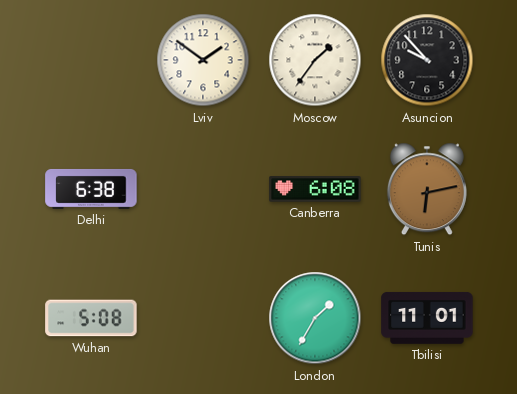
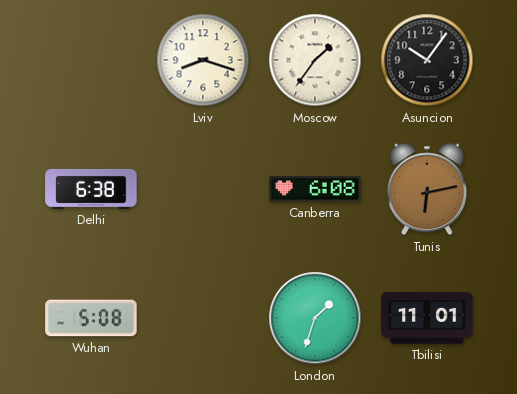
Lviv: 1:51 -> 8:18 (203, 60)
Asuncion: 9:53 -> 10:06 (427, 60)
London: 1:35 -> 1:33 (315, 318)
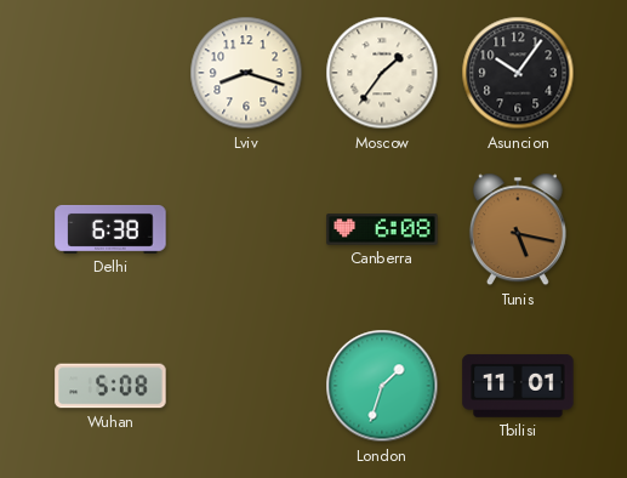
Tunis: 6:13 -> 5:17 (518, 229)
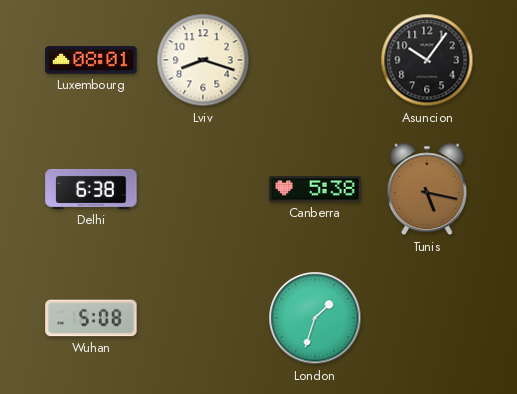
Luxembourg: none -> 08:01 (91, 60)
Moscow: 1:36 -> none (382, 73)
Canberra: 6:08 -> 5:38 (315, 189)
Tbilisi: 11:01 -> none (518, 386)
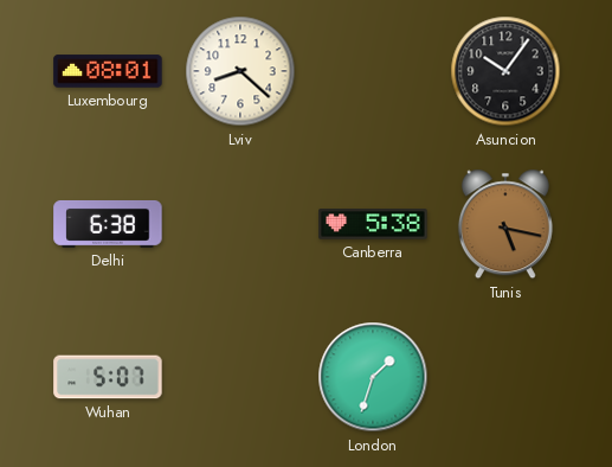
Lviv: 8:18 -> 8:22 (240, 71)
Wuhan: 5:08 -> 5:07 (108, 377)
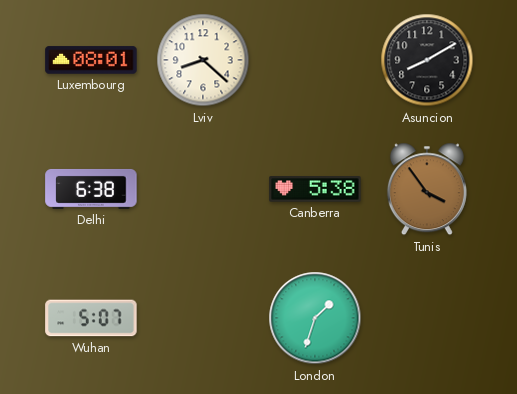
Asuncion: 10:06 -> 8:10 (427, 60)
Tunis: 5:17 -> 3:54 (427, 189)
